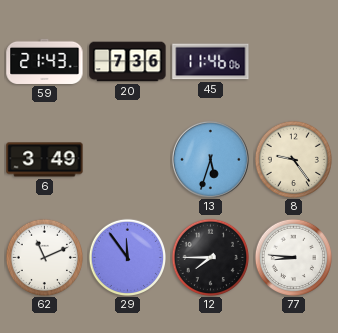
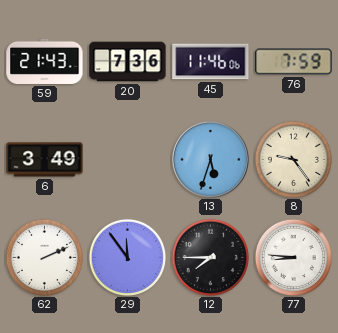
76: none -> 7:59 (294, 62)
62: 11:11 -> 2:11 (44, 257)
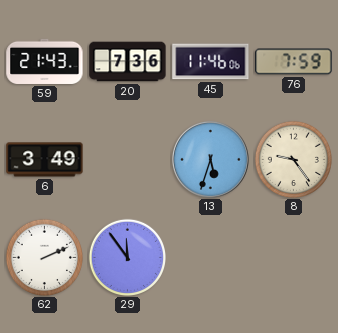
12: 7:45 -> none (210, 257)
77: 8:46 -> none (293, 257)
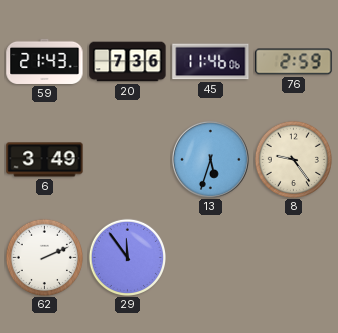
76: 7:59 -> 2:59 (294, 62)
